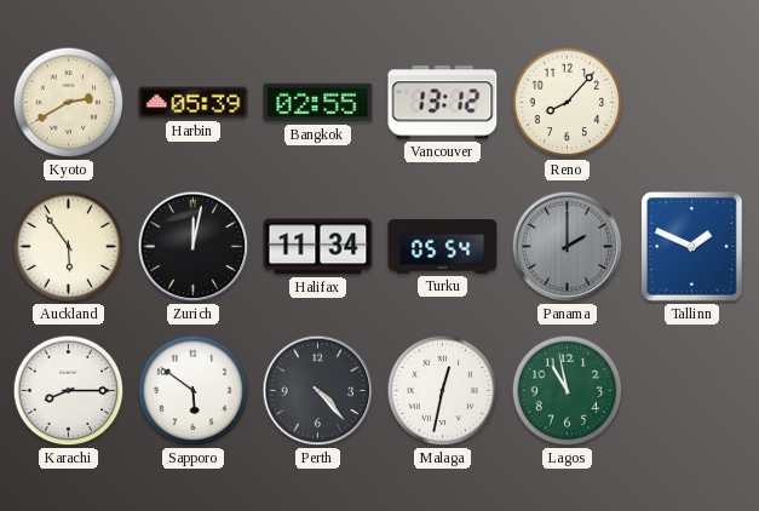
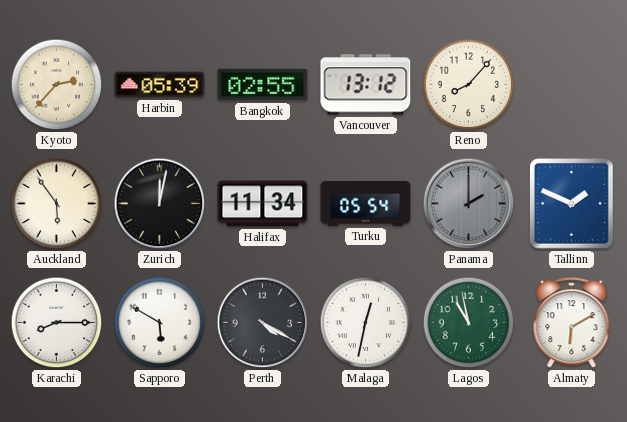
Kyoto: 2:40 -> 2:37 (57, 85)
Sapporo: 5:51 -> 5:50 (160, 323)
Perth: 4:23 -> 4:20 (263, 323)
Almaty: none -> 6:10 (572, 323)
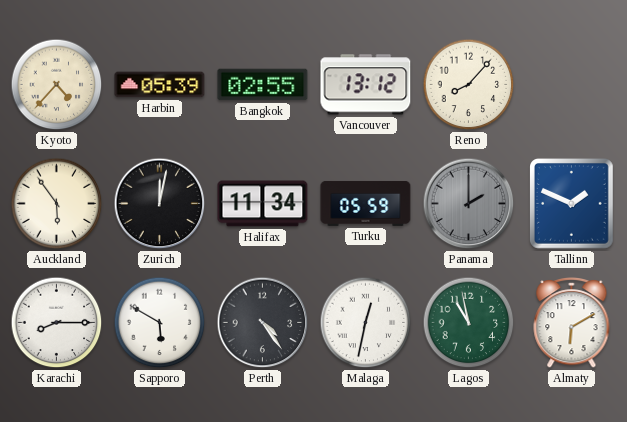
Kyoto: 2:37 -> 4:37 (57, 85)
Turku: 05:54 -> 05:59 (366, 203)
Perth: 4:20 -> 4:24 (263, 323)
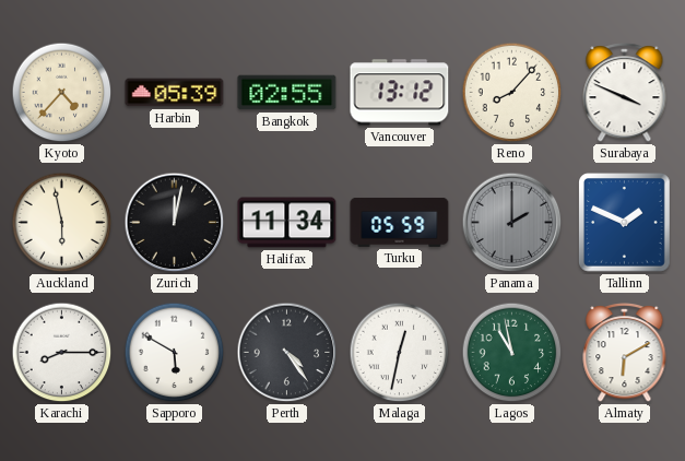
Surabaya: none -> 3:49 (625, 93)
Auckland: 5:54 -> 5:58 (62, 223)
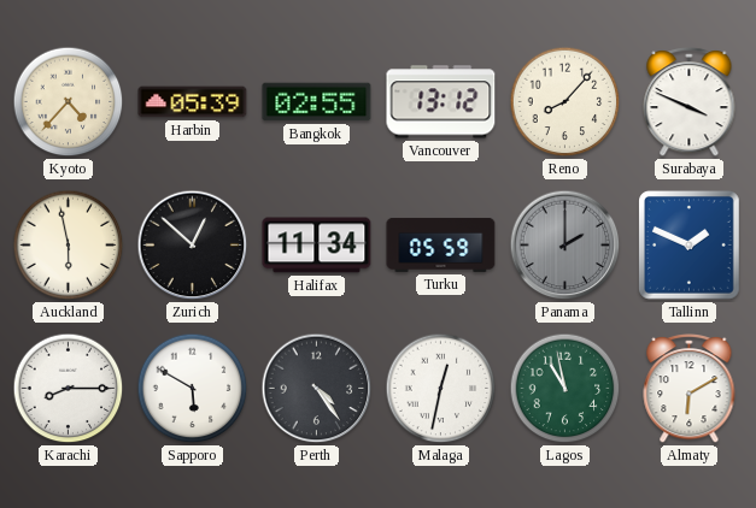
Zurich: 12:02 -> 12:52 (193, 246)
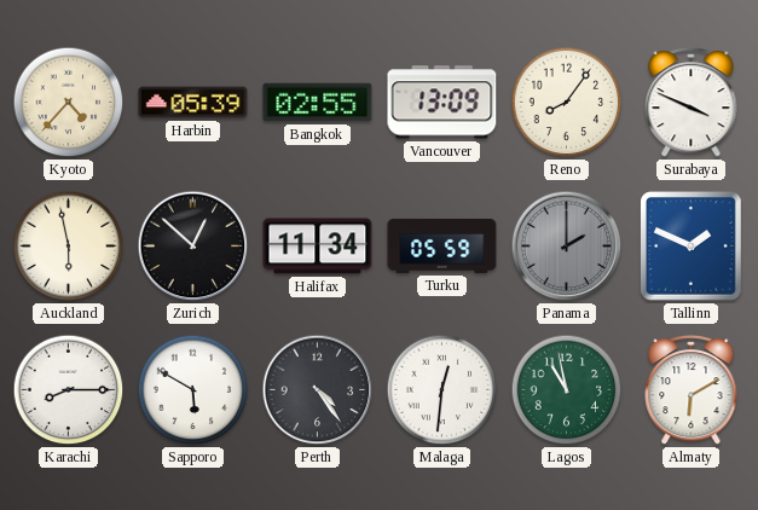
Vancouver: 13:12 -> 13:09 (442, 103)
Reno: 8:07 -> 8:06 (567, 103)
Malaga: 12:32 -> 12:31 (442, 390)
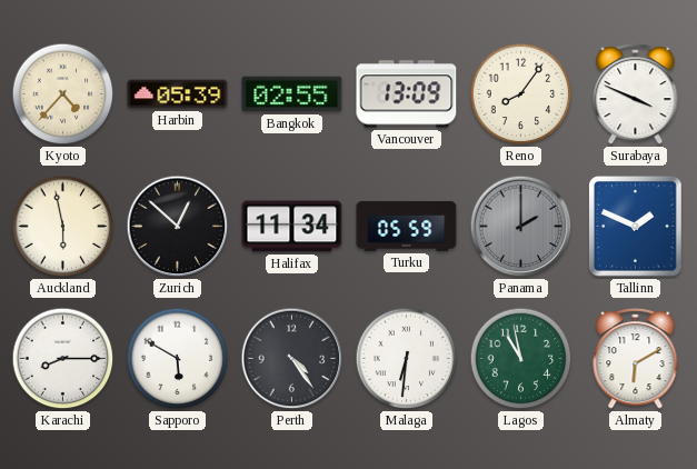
Malaga: 12:31 -> 6:31 (407, 359)
